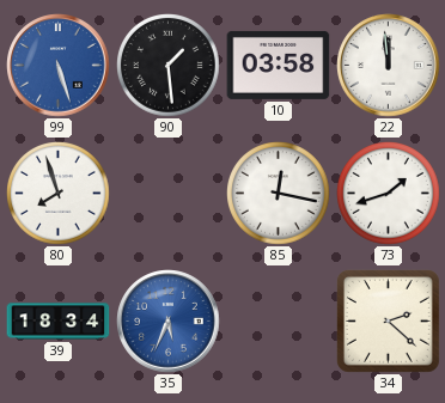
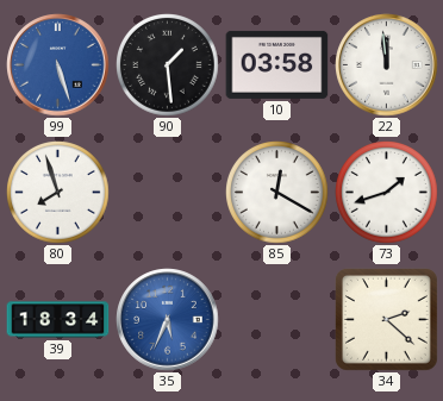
85: 12:17 -> 12:20 (277, 193)
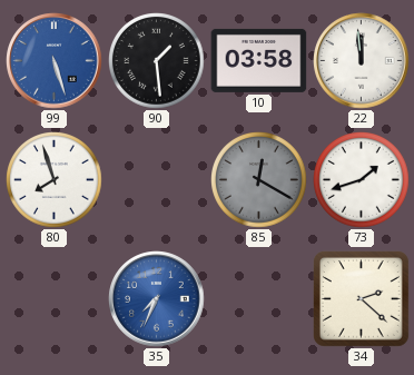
85 dial: white -> grey (259, 180)
39: 18:34 -> none (58, 320)
35: 5:34 -> 7:34 (157, 299)
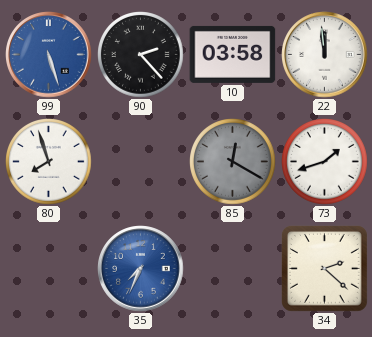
90: 1:29 -> 2:23 (141, 55)
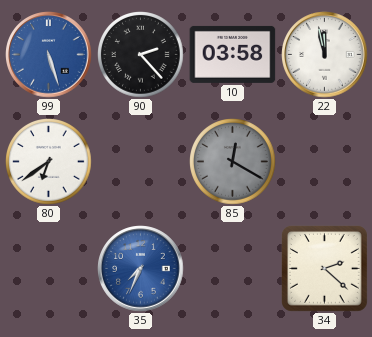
22: 11:59 -> 11:58 (325, 55)
80: 7:57 -> 6:39 (49, 162)
73: 1:42 -> none (325, 162)
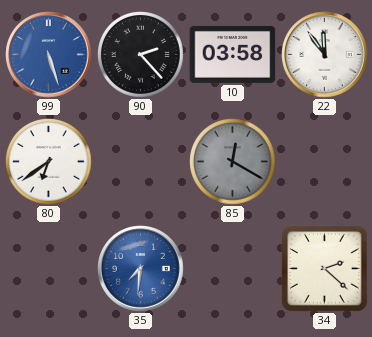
22: 11:58 -> 11:54 (325, 55)
35: 7:34 -> 7:31 (141, 269)
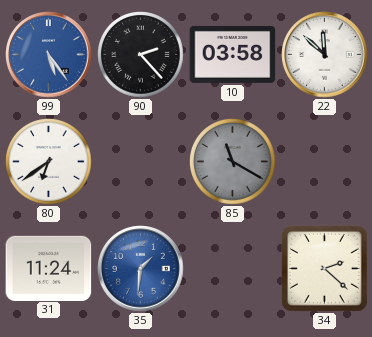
99: 5:27 -> 5:24 (49, 55)
22: 11:54 -> 11:52 (325, 55)
85: 12:20 -> 11:20 (233, 162)
31: none -> 11:24 (49, 268)
35: 7:31 -> 1:31 (141, 269)
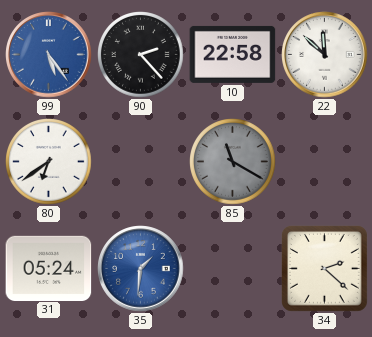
10: 03:58 -> 22:58 (233, 54)
31: 11:24 -> 05:24 (49, 268)
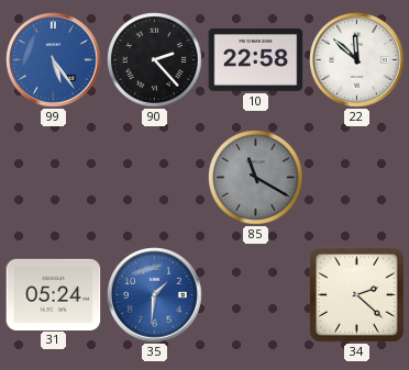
80: 6:39 -> none (49, 162)
